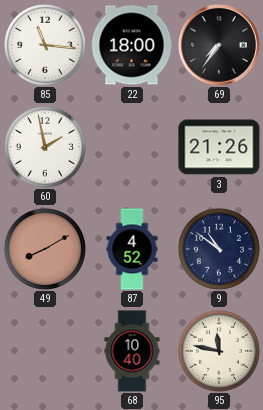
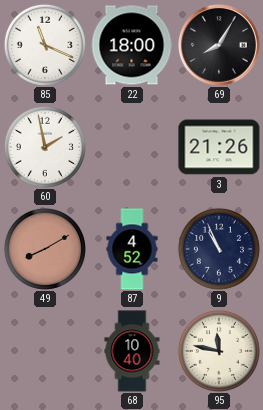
85: 11:16 -> 11:19 (45, 45)
69: 7:36 -> 8:05 (219, 45)
9: 10:51 -> 10:56 (219, 249)
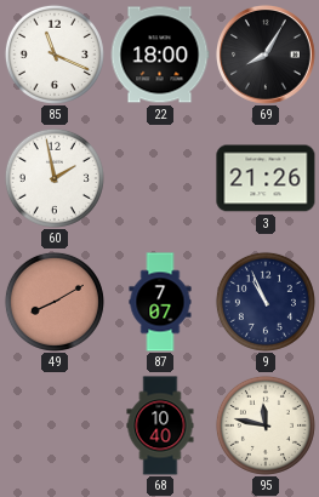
87: 4:52 -> 7:07 (160, 302)
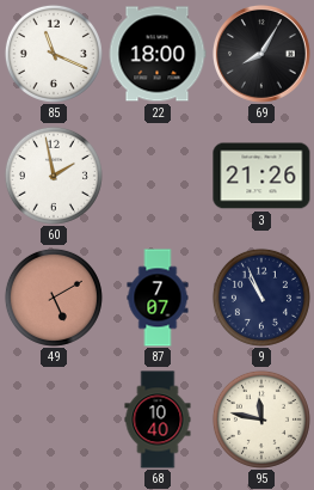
49: 8:10 -> 5:10 (54, 298)
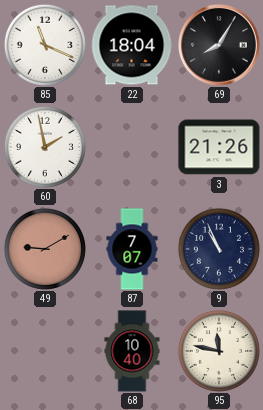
22: 18:00 -> 18:04 (132, 45)
49: 5:10 -> 9:10 (45, 249)
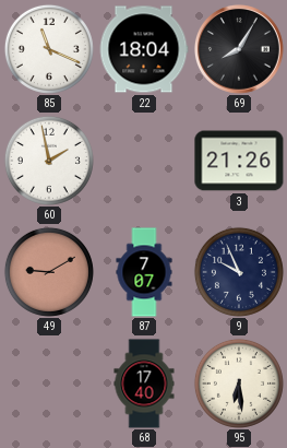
9: 10:56 -> 9:56 (239, 272)
68: 10:40 -> 17:40 (144, 384)
95: 11:47 -> 6:29 (239, 384)
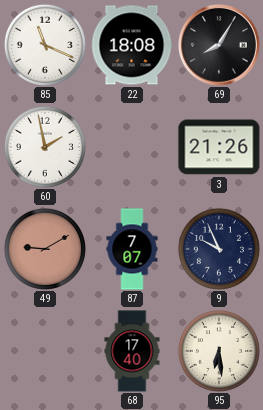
22: 18:04 -> 18:08 (132, 45)
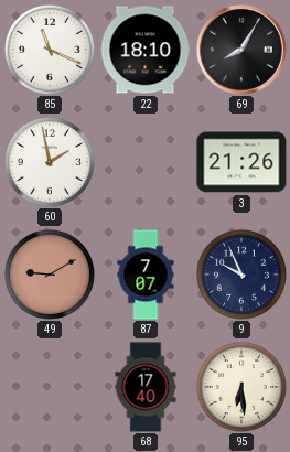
22: 18:08 -> 18:10 (146, 50)
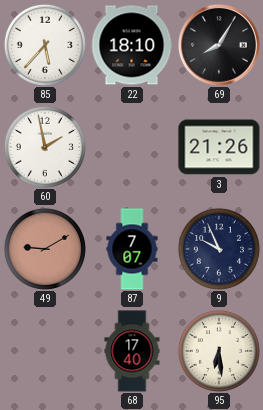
85: 11:19 -> 5:37 (45, 45)
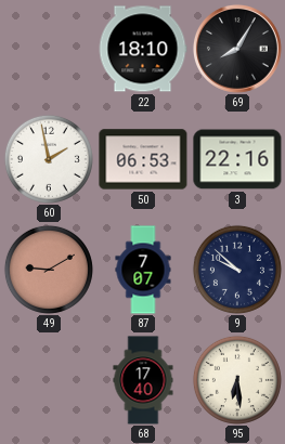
85: 5:37 -> none (45, 45)
50: none -> 06:53 (143, 159)
3: 21:26 -> 22:16 (237, 159)
9: 9:56 -> 9:52 (237, 270)
